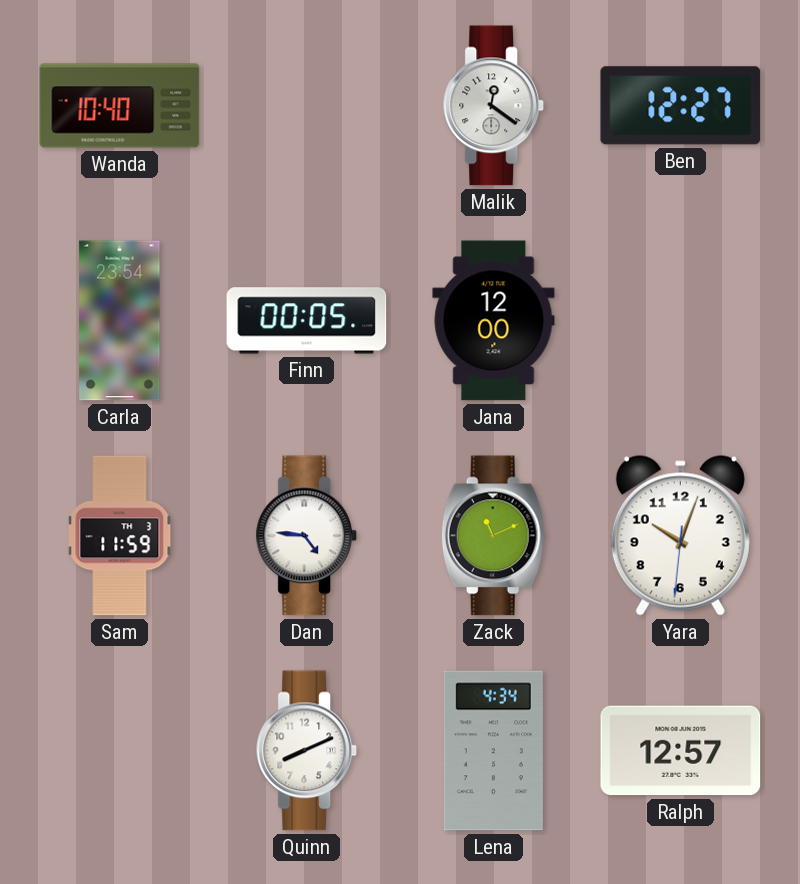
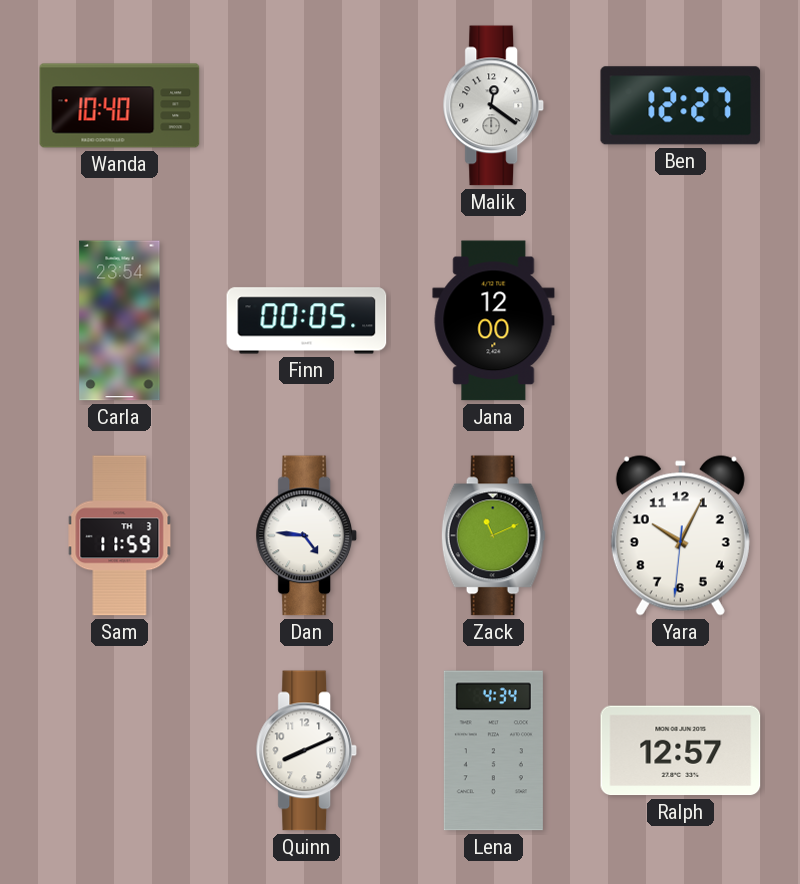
Yara: 10:03 -> 10:04 (680, 536)
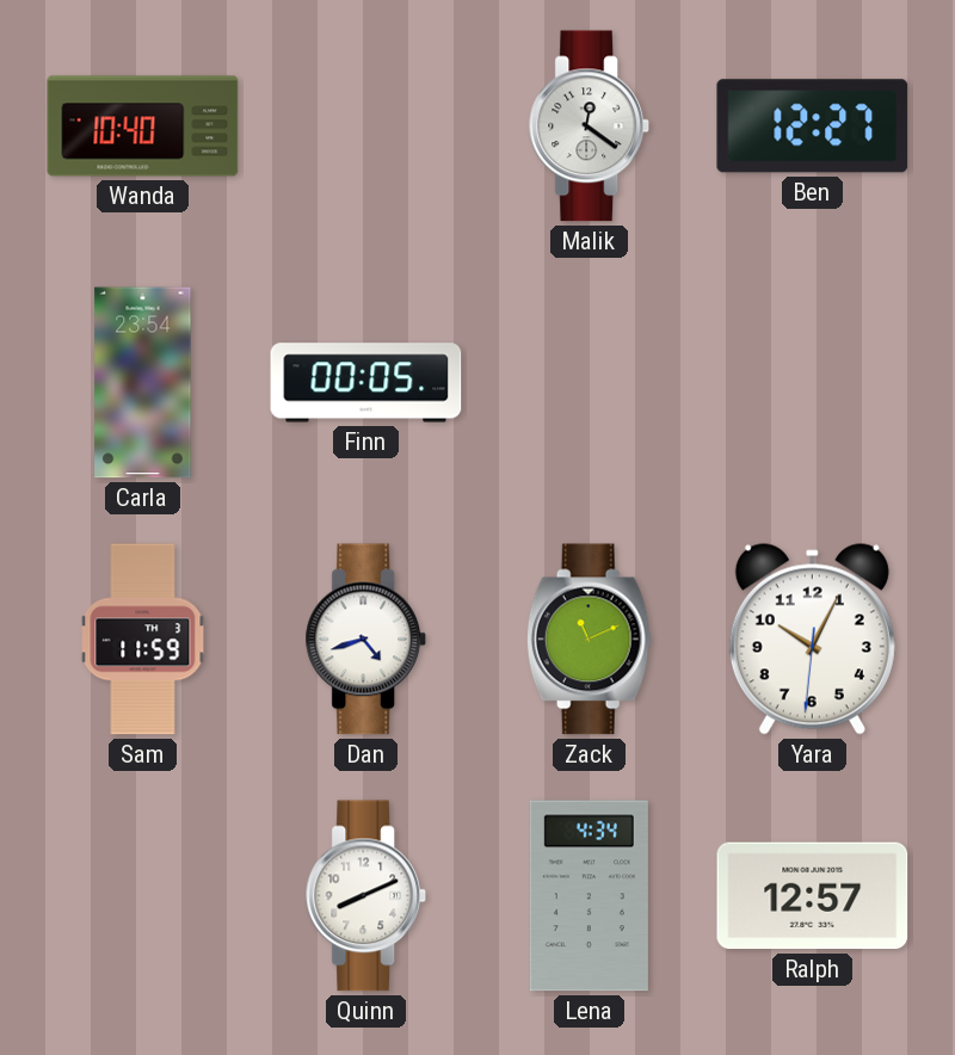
Jana: 12:00 -> none (494, 321)
Dan: 4:46 -> 4:42 (366, 640)
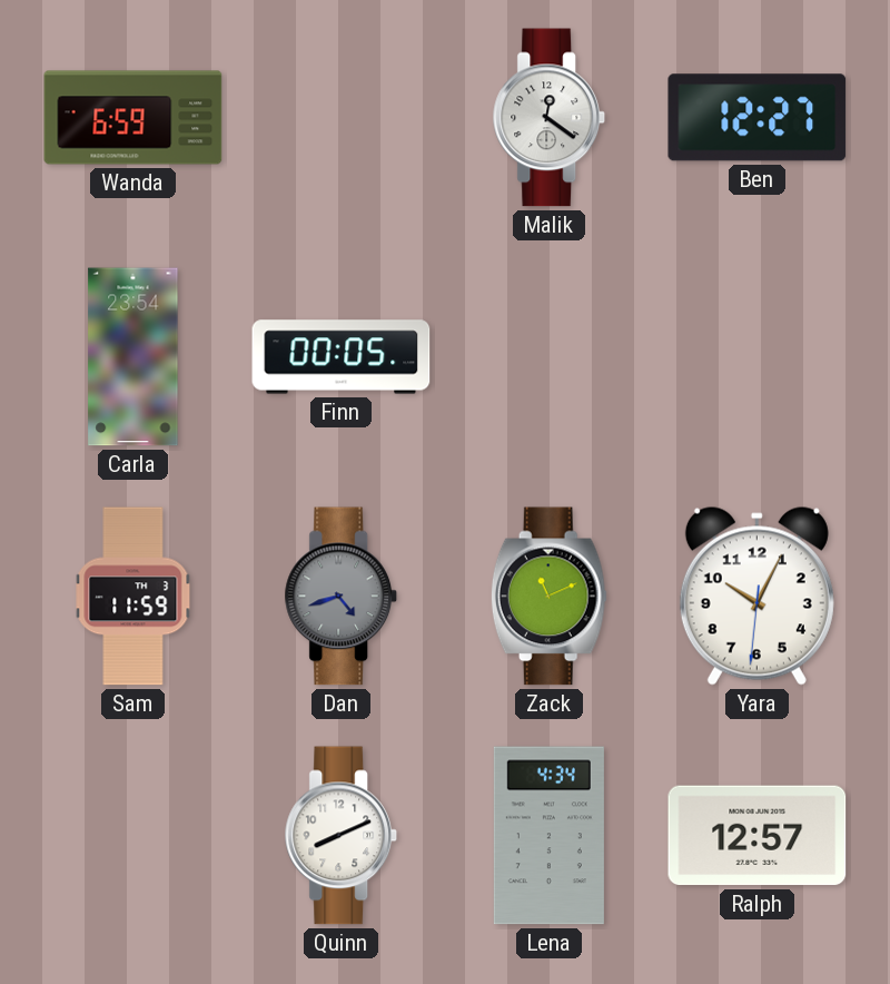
Wanda: 10:40 -> 6:59 (133, 118)
Dan dial: white -> grey (342, 597)
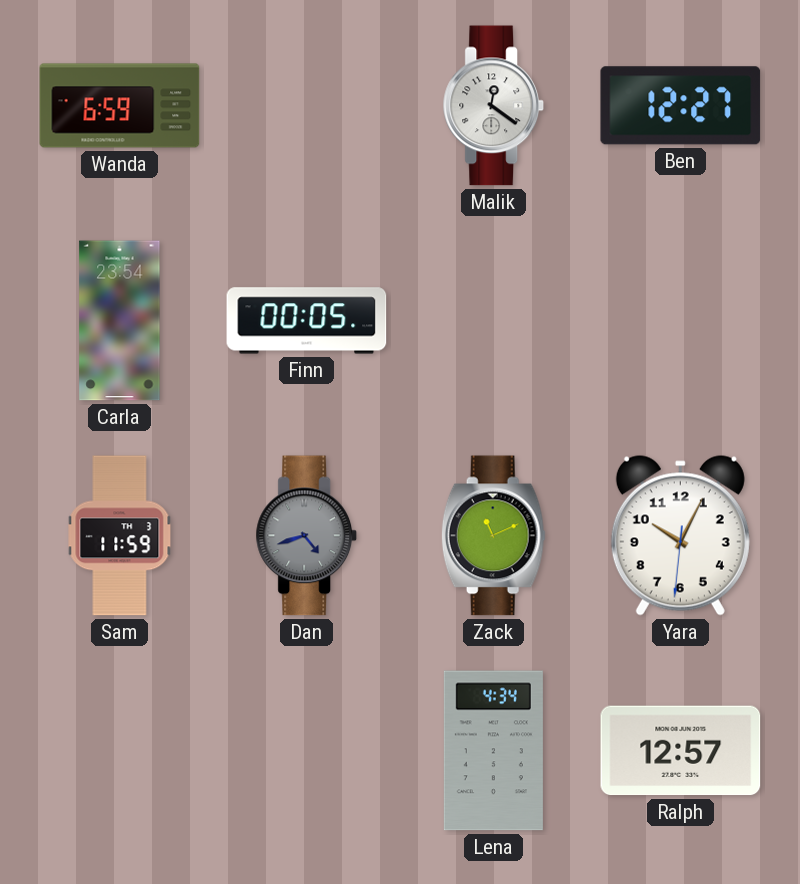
Quinn: 8:11 -> none (342, 836)
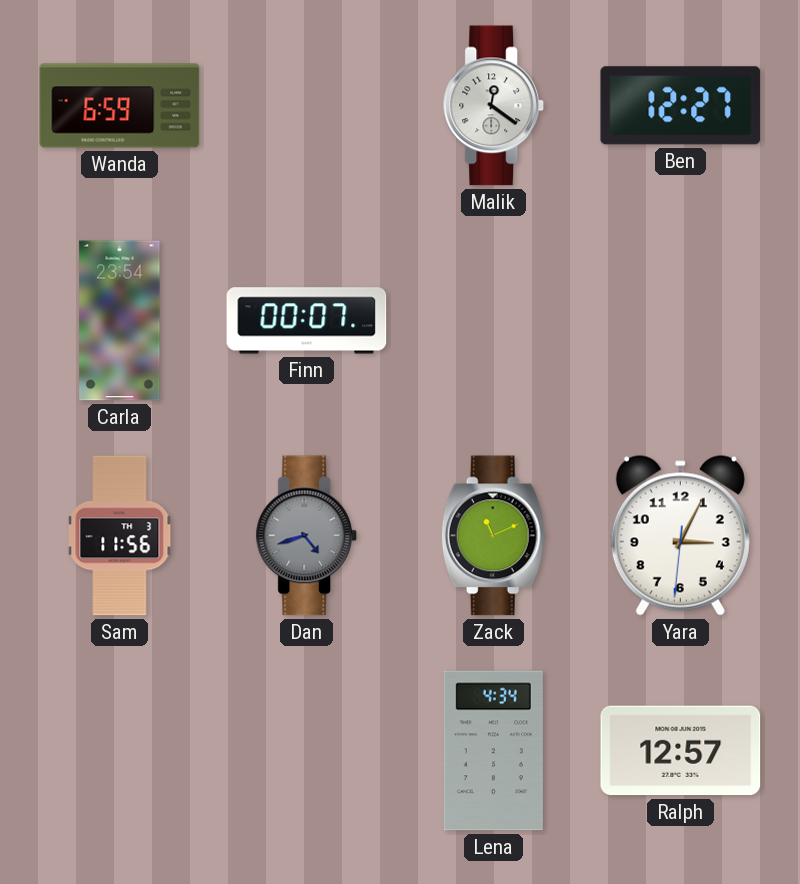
Finn: 00:05 -> 00:07 (307, 321)
Sam: 11:59 -> 11:56 (120, 536)
Yara: 10:04 -> 3:04 (680, 536)
